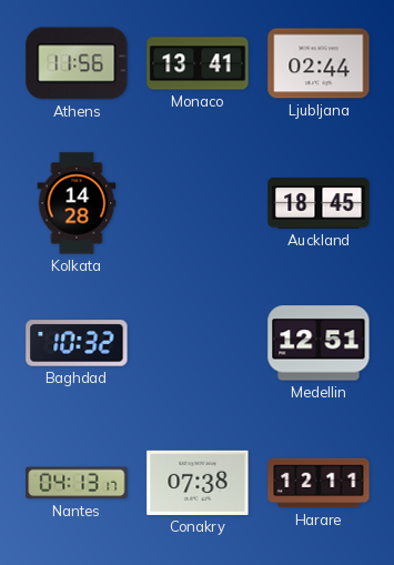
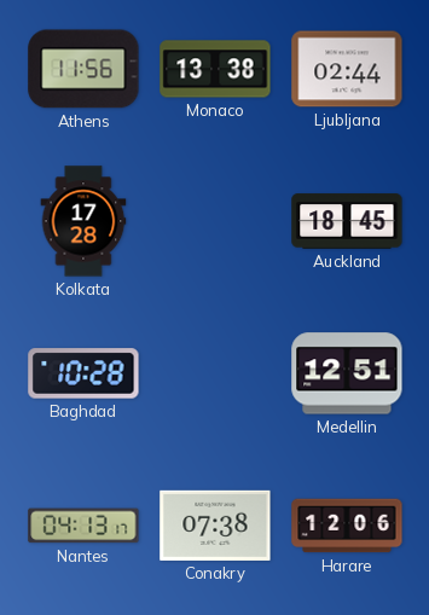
Monaco: 13:41 -> 13:38 (215, 69)
Kolkata: 14:28 -> 17:28 (83, 221)
Baghdad: 10:32 -> 10:28 (83, 373)
Harare: 12:11 -> 12:06 (347, 526)
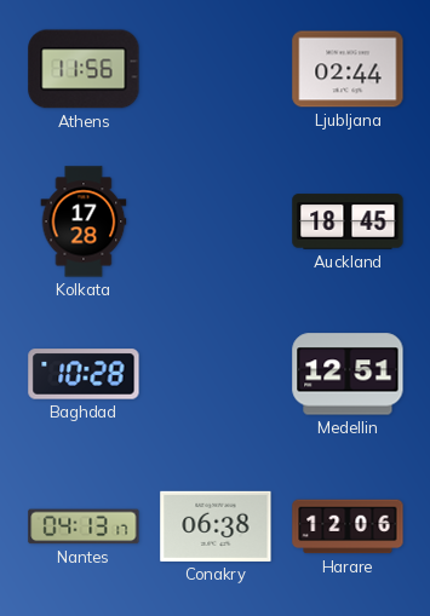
Monaco: 13:38 -> none (215, 69)
Conakry: 07:38 -> 06:38 (216, 526)
